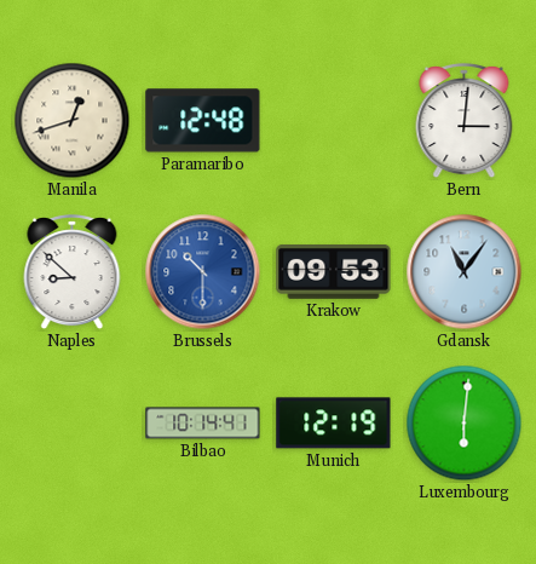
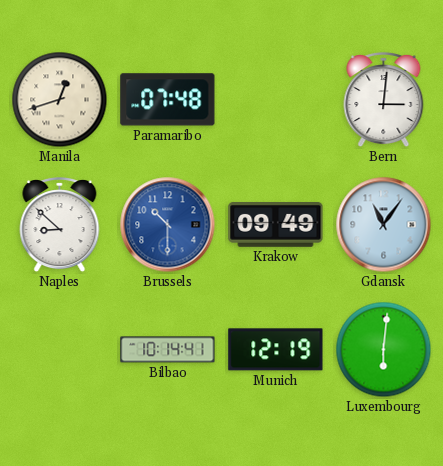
Paramaribo: 12:48 -> 07:48 (168, 100)
Krakow: 09:53 -> 09:49 (276, 225)
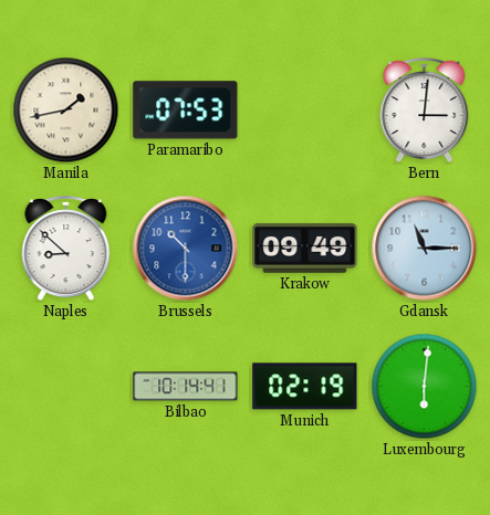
Manila: 12:42 -> 1:43 (66, 111)
Paramaribo: 07:48 -> 07:53 (186, 111)
Gdansk: 11:06 -> 11:15 (425, 249)
Munich: 12:19 -> 02:19 (305, 387)
